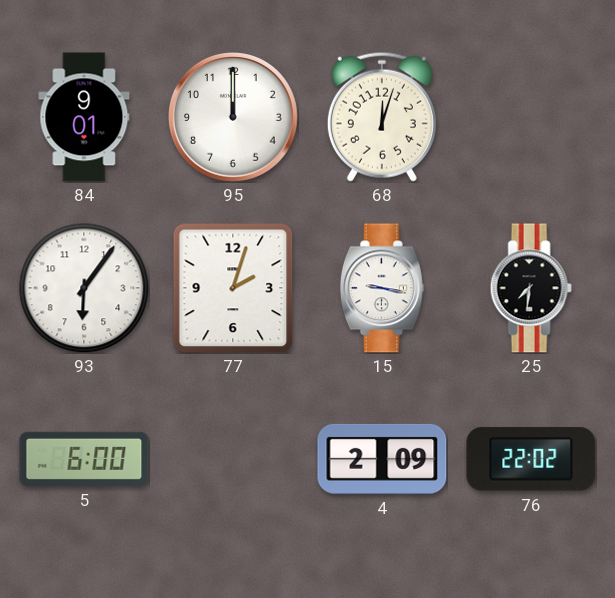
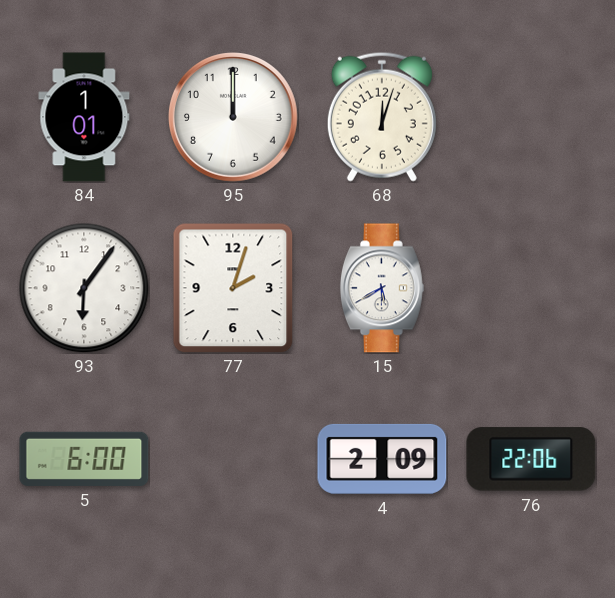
84: 9:01 -> 1:01 (84, 117)
15: 9:17 -> 5:40 (382, 288)
25: 7:31 -> none (531, 288)
76: 22:02 -> 22:06 (531, 459)
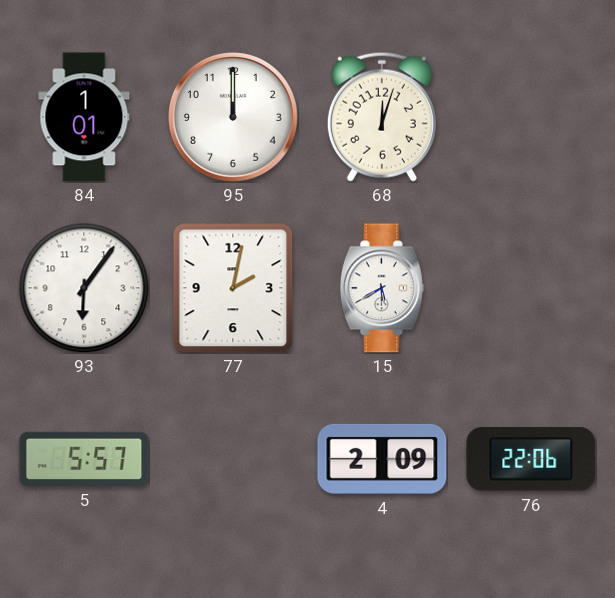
77: 2:03 -> 2:02 (233, 288)
5: 6:00 -> 5:57 (84, 459)
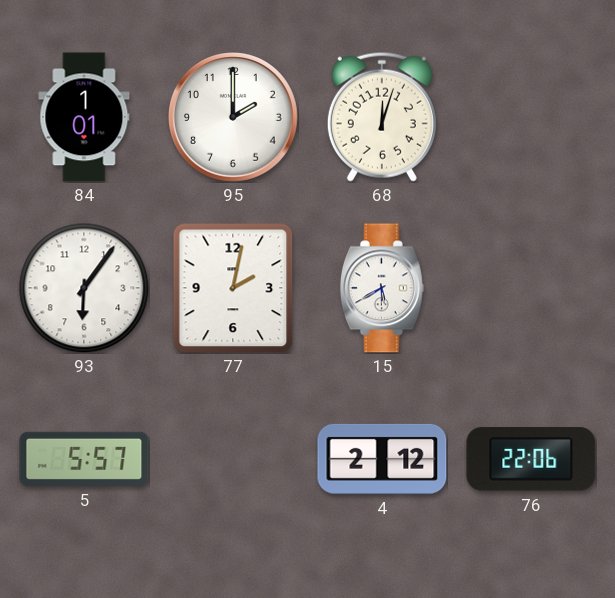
95: 12:00 -> 2:00 (234, 118)
4: 2:09 -> 2:12 (382, 459)
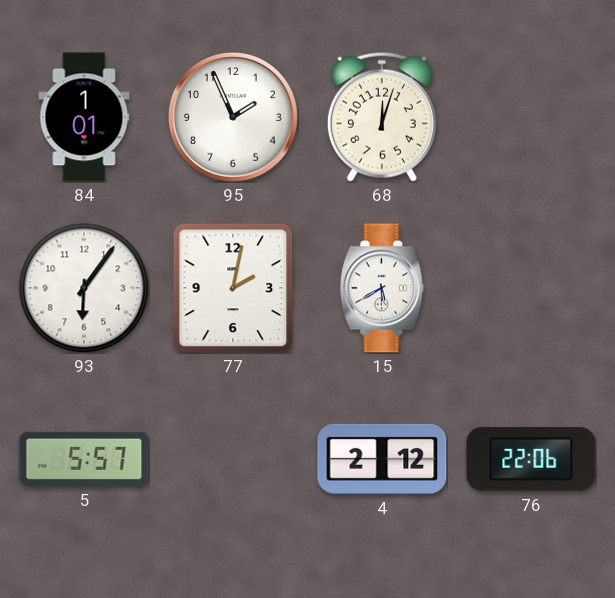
95: 2:00 -> 1:56 (234, 118)
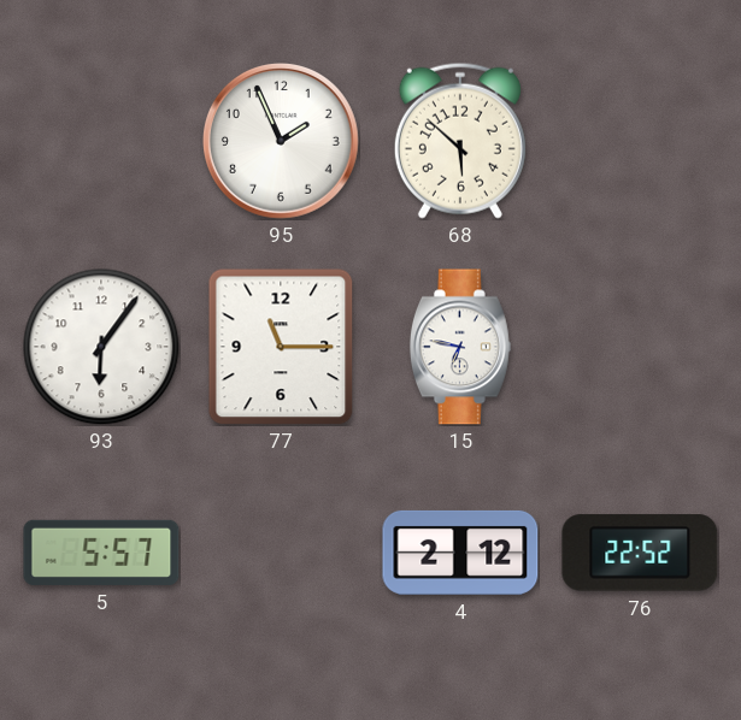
84: 1:01 -> none (84, 117)
68: 12:03 -> 5:52 (460, 141)
77: 2:02 -> 11:15 (281, 347)
15: 5:40 -> 6:47 (460, 347)
76: 22:06 -> 22:52 (640, 553)
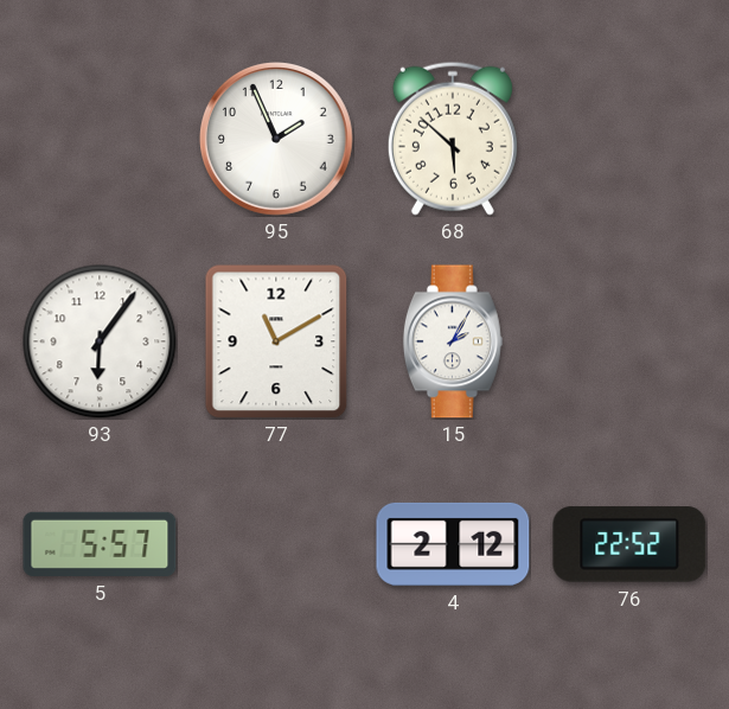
77: 11:15 -> 11:10 (276, 341)
15: 6:47 -> 2:05 (453, 341)
